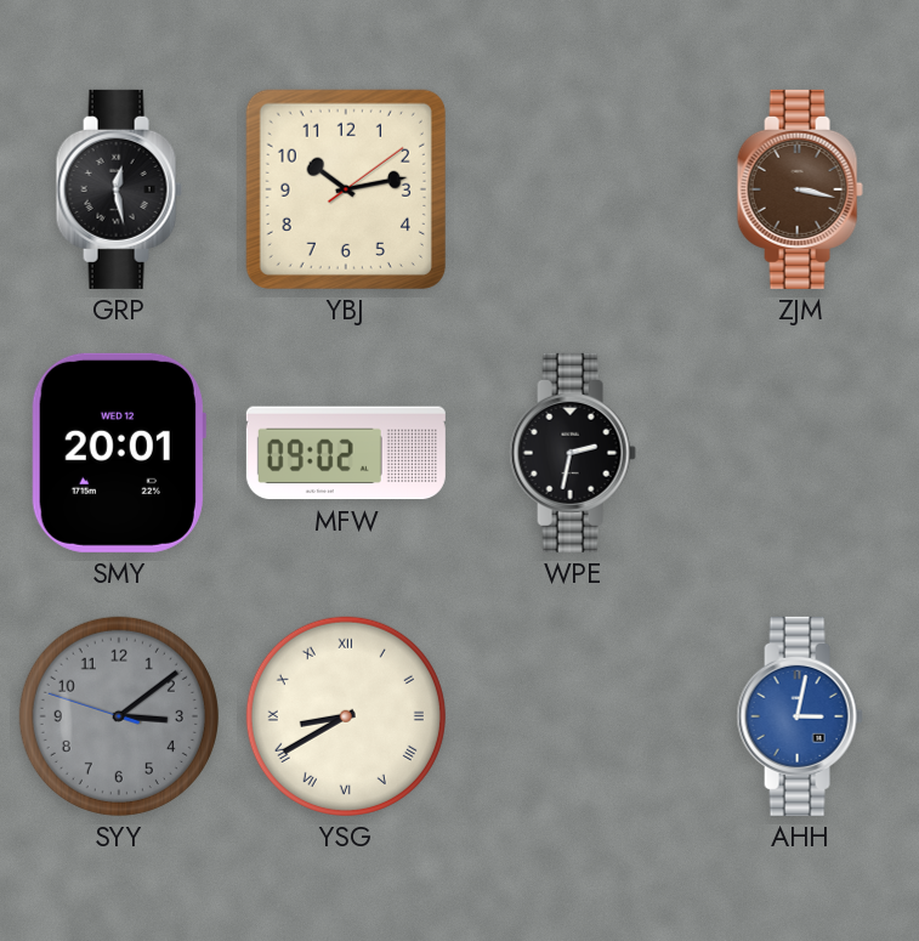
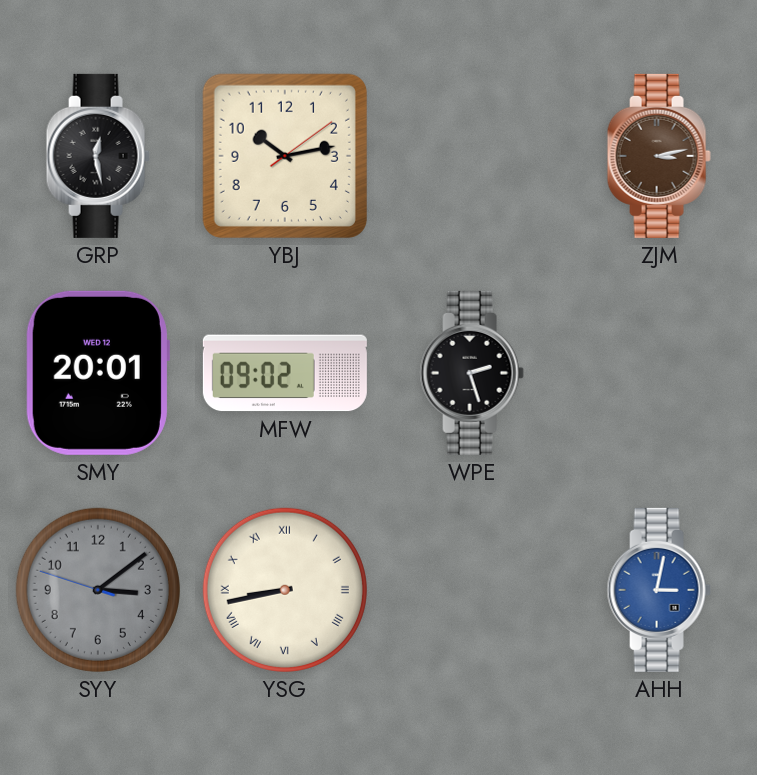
ZJM: 3:17 -> 3:13 (659, 156)
WPE: 2:32 -> 2:27 (472, 373)
YSG: 8:40 -> 8:43 (285, 590)
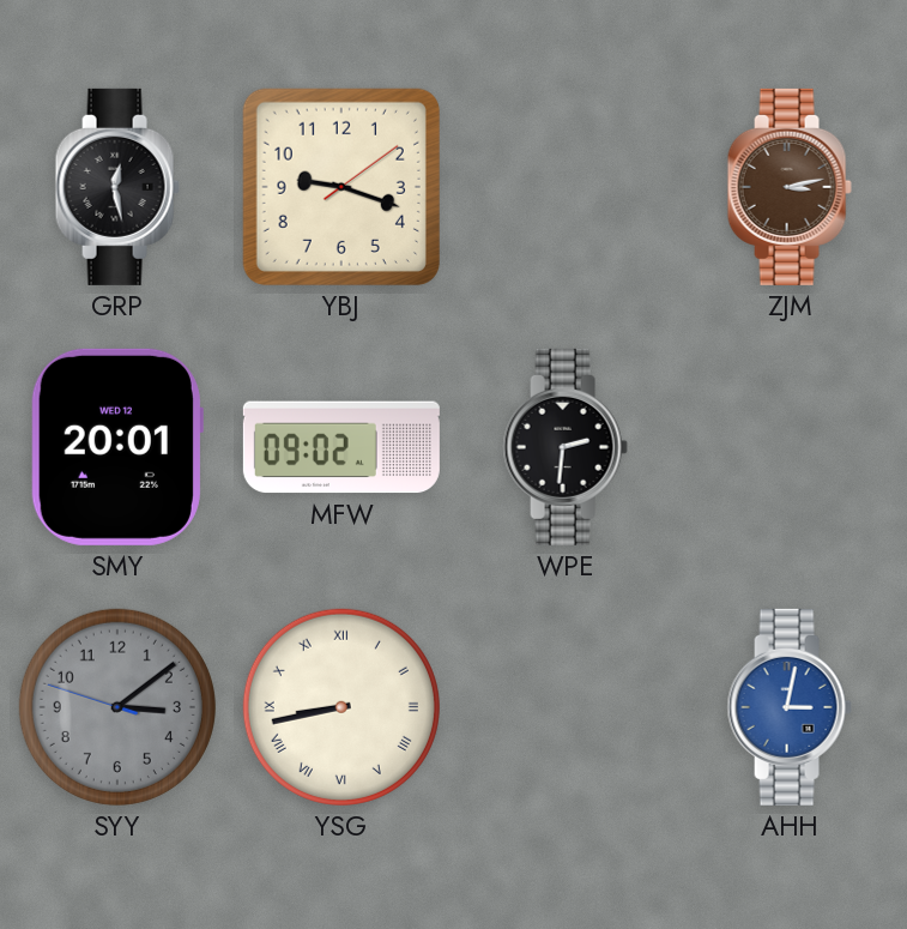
YBJ: 10:13 -> 9:18 (341, 187)
WPE: 2:27 -> 2:31 (566, 447)
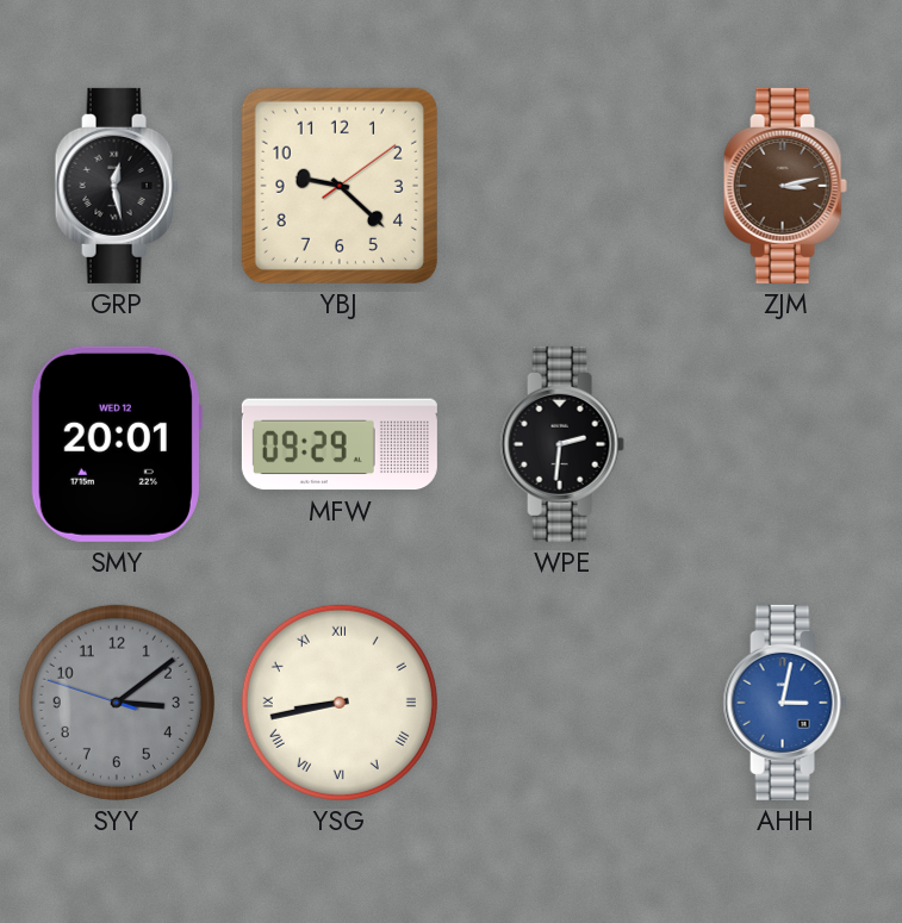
YBJ: 9:18 -> 9:22 (340, 186)
MFW: 09:02 -> 09:29 (340, 444)
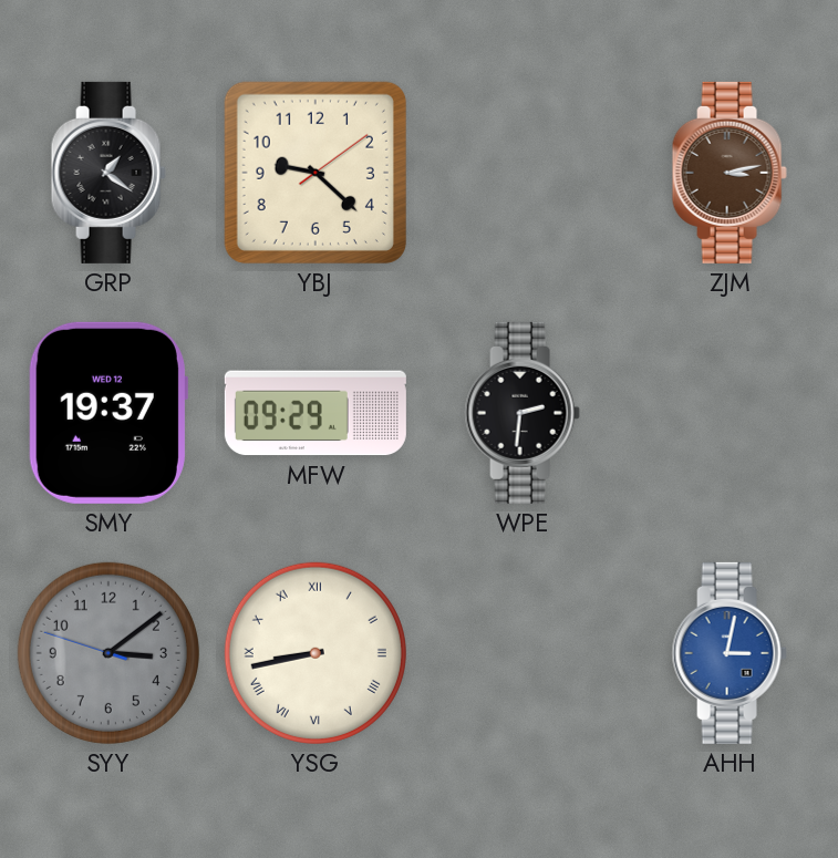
GRP: 12:28 -> 1:21 (108, 173)
SMY: 20:01 -> 19:37 (108, 413)
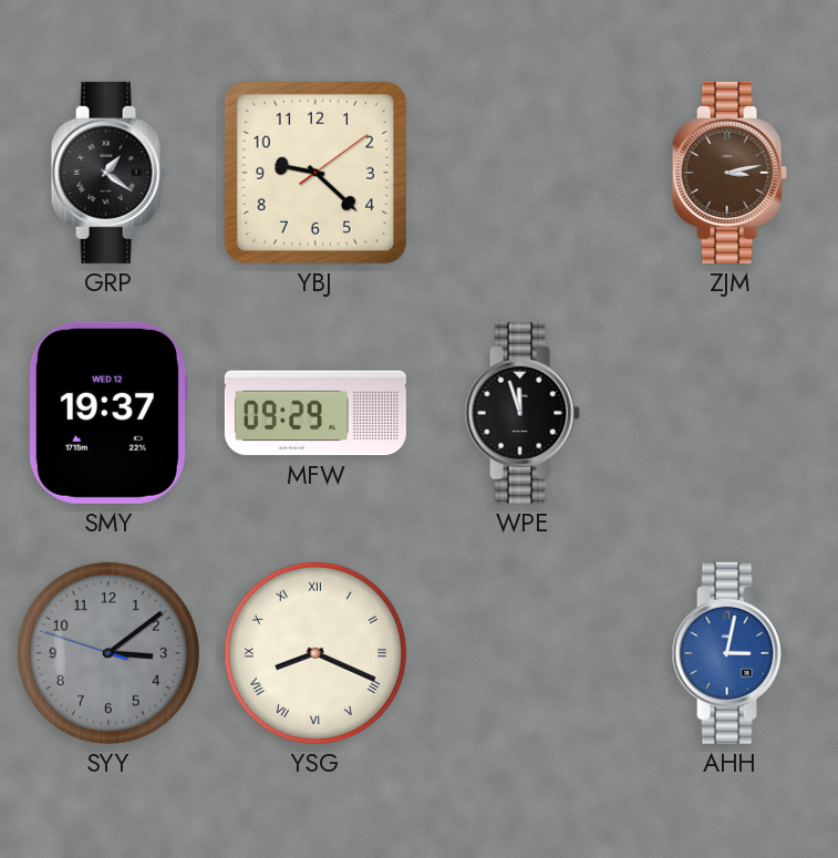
WPE: 2:31 -> 11:57 (523, 413)
YSG: 8:43 -> 8:19 (315, 653)
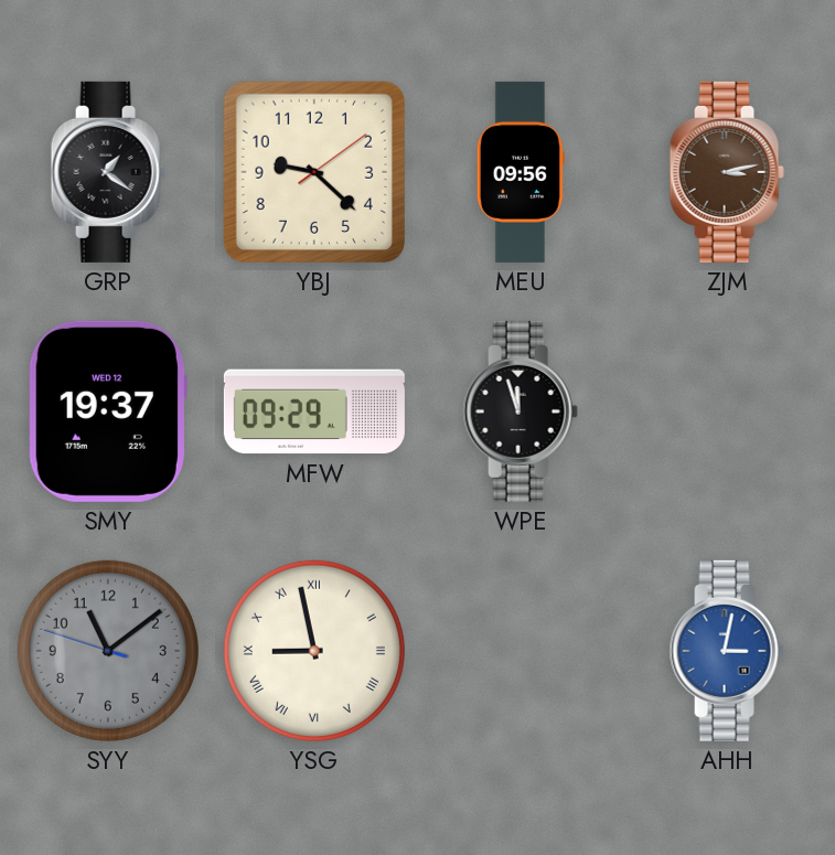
MEU: none -> 09:56 (521, 172)
SYY: 3:08 -> 11:08 (108, 651)
YSG: 8:19 -> 8:58 (314, 651)
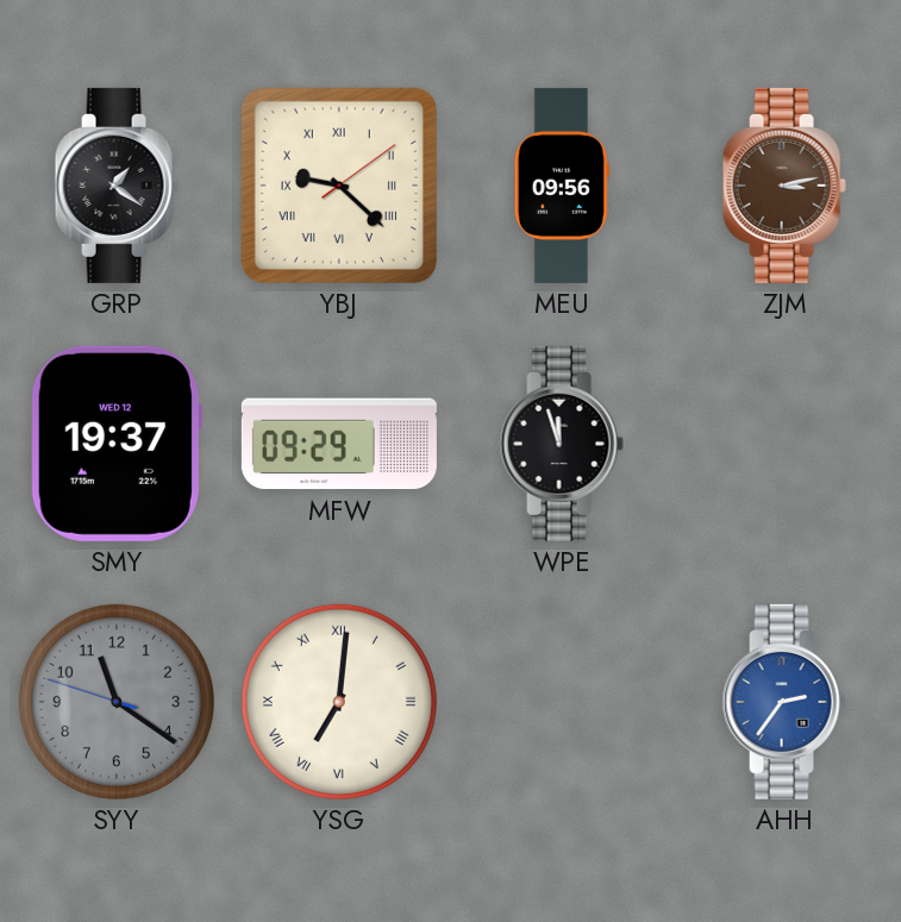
YBJ numerals: Arabic -> Roman (339, 186)
SYY: 11:08 -> 11:20 (117, 702)
YSG: 8:58 -> 7:01 (339, 702)
AHH: 3:02 -> 2:36 (784, 702)
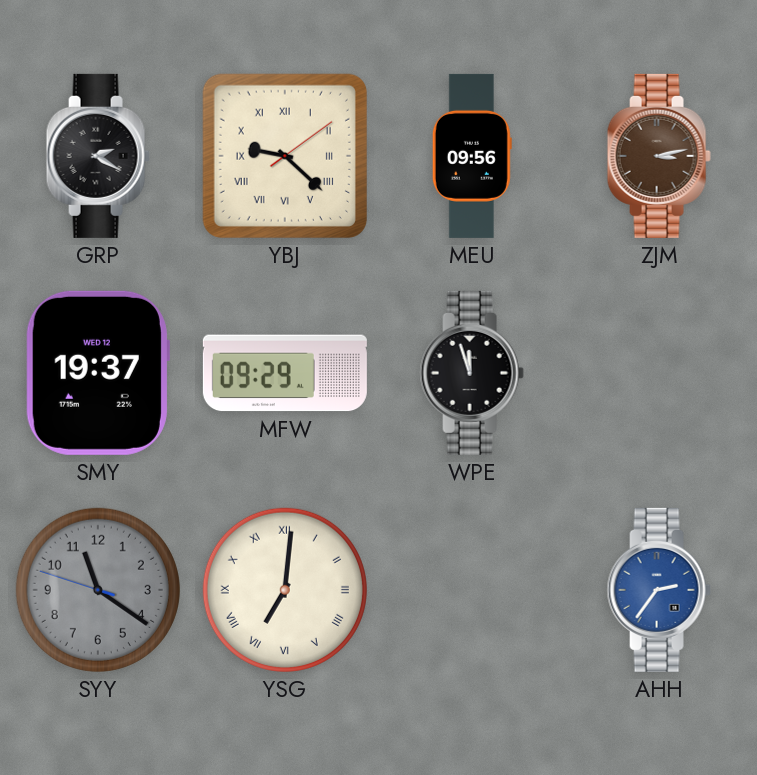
GRP: 1:21 -> 2:20 (98, 156)
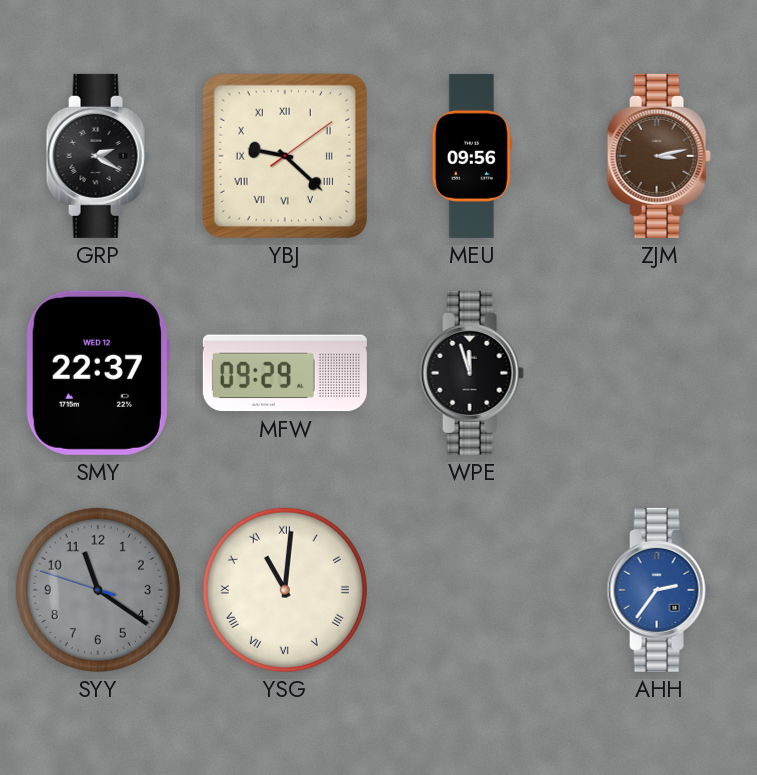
SMY: 19:37 -> 22:37 (98, 373)
YSG: 7:01 -> 11:01 (285, 590)
